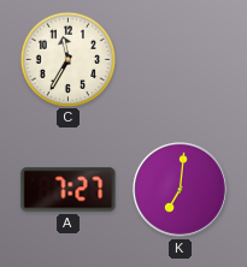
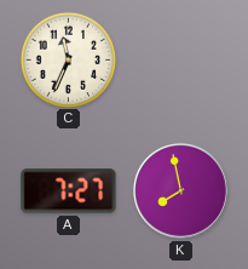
C: 11:35 -> 11:34 (68, 59)
K: 7:01 -> 7:58 (180, 190)
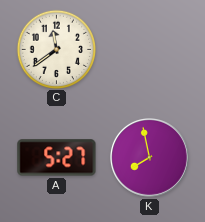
C: 11:34 -> 11:39 (56, 49)
A: 7:27 -> 5:27 (57, 158)
